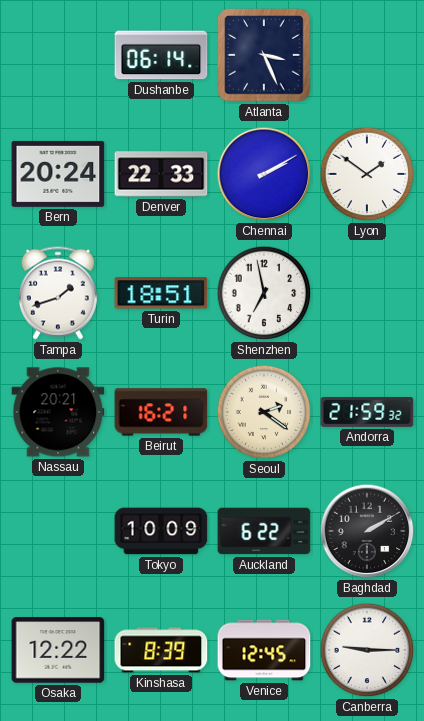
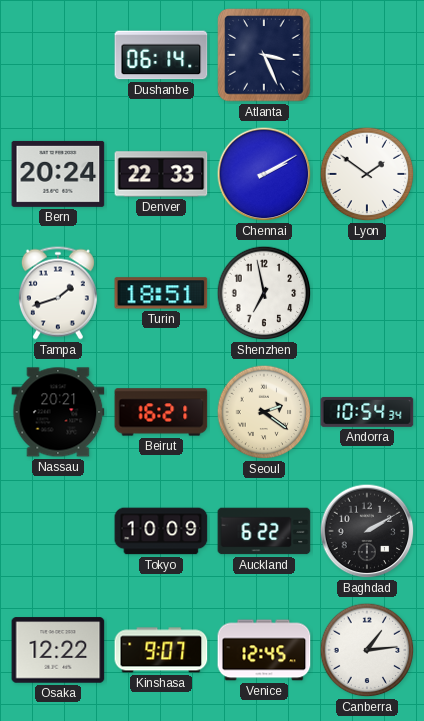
Andorra: 21:59 -> 10:54 (367, 412)
Kinshasa: 8:39 -> 9:07 (161, 650)
Canberra: 9:15 -> 1:14 (367, 650)
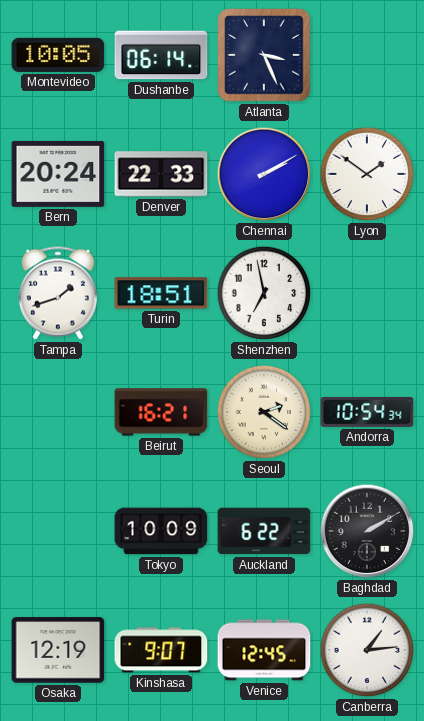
Montevideo: none -> 10:05 (58, 55)
Nassau: 20:21 -> none (58, 412)
Osaka: 12:22 -> 12:19 (58, 650)
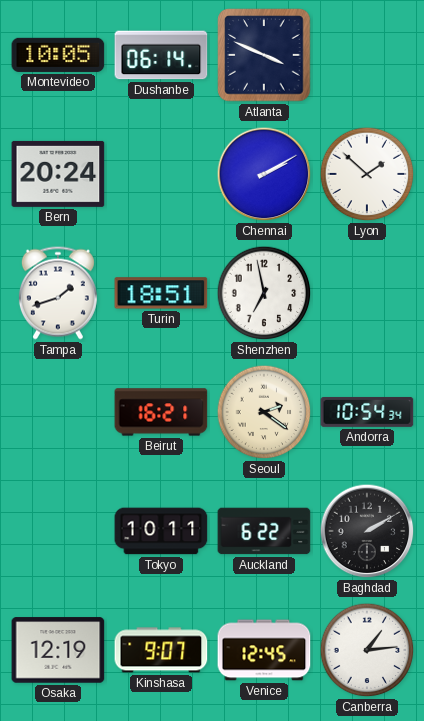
Atlanta: 3:26 -> 3:49 (264, 55)
Denver: 22:33 -> none (161, 174)
Lyon: 1:51 -> 1:52 (367, 174)
Tokyo: 10:09 -> 10:11 (161, 531)
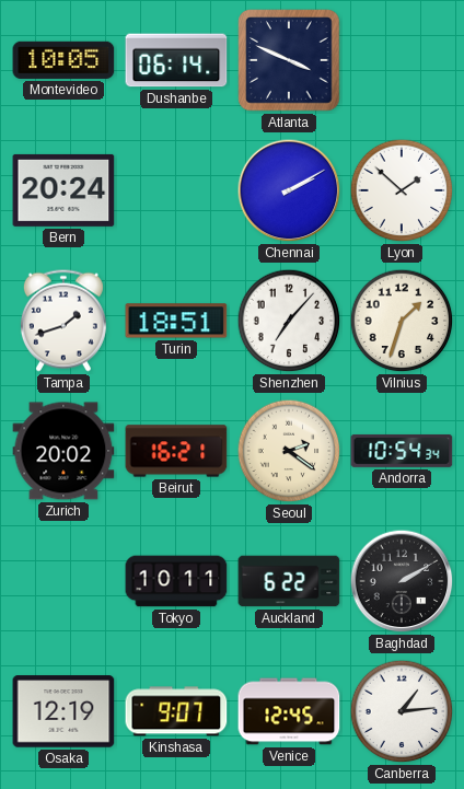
Shenzhen: 6:58 -> 7:07 (289, 321)
Vilnius: none -> 1:33 (402, 321)
Zurich: none -> 20:02 (63, 451)
